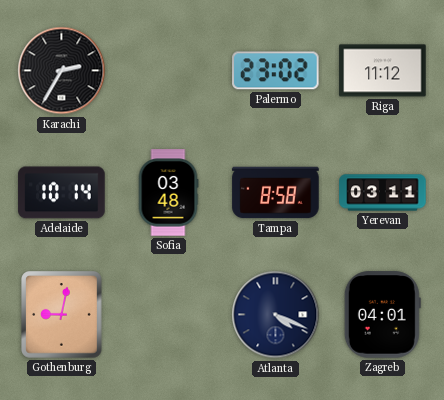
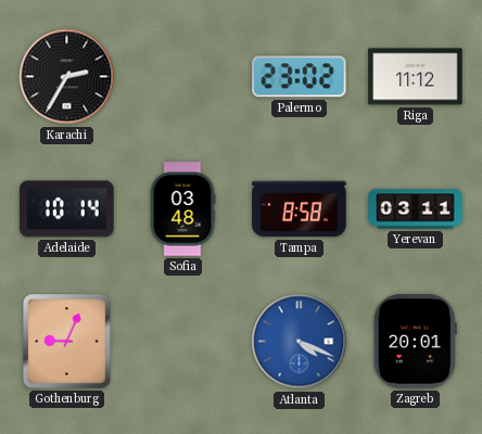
Gothenburg: 9:02 -> 9:04 (67, 342)
Atlanta dial: navy -> blue (300, 342)
Zagreb: 04:01 -> 20:01 (415, 342)
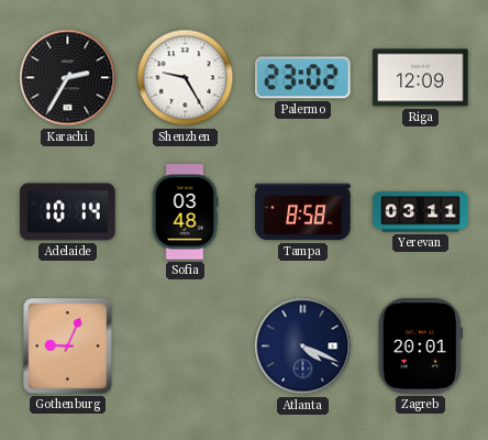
Shenzhen: none -> 9:25 (186, 78)
Riga: 11:12 -> 12:09 (421, 78)
Atlanta dial: blue -> navy (303, 346)
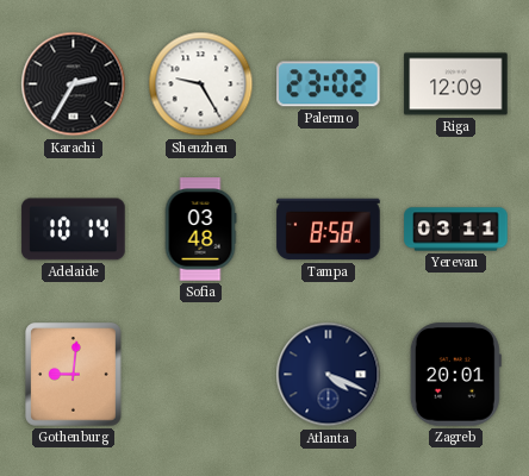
Gothenburg: 9:04 -> 9:01 (74, 375)
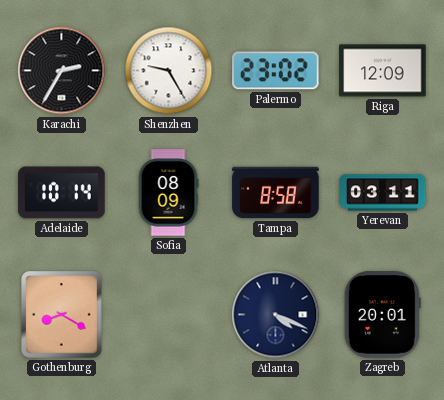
Sofia: 03:48 -> 08:09 (168, 193)
Gothenburg: 9:01 -> 8:20 (62, 315)
